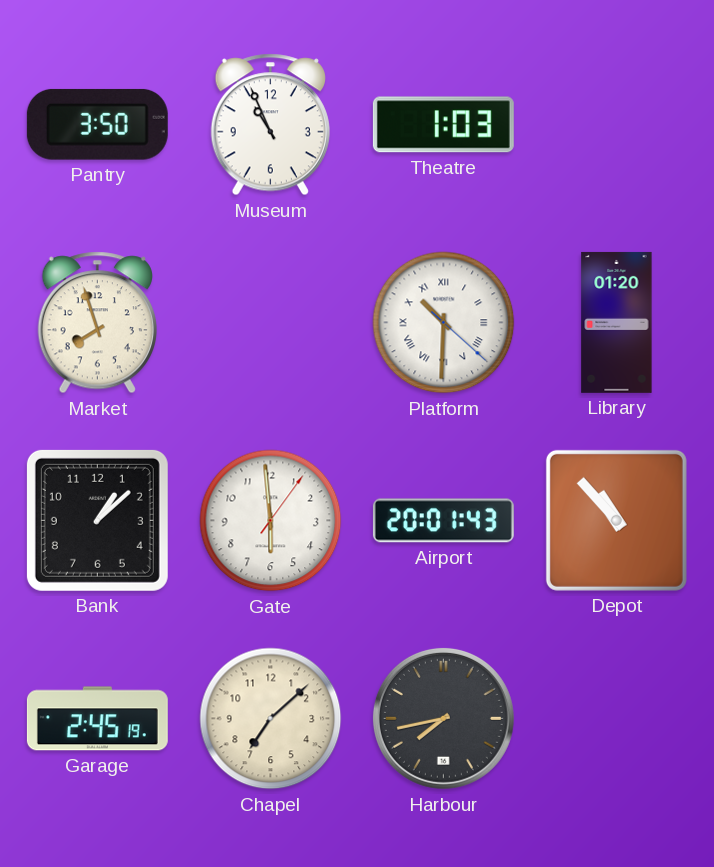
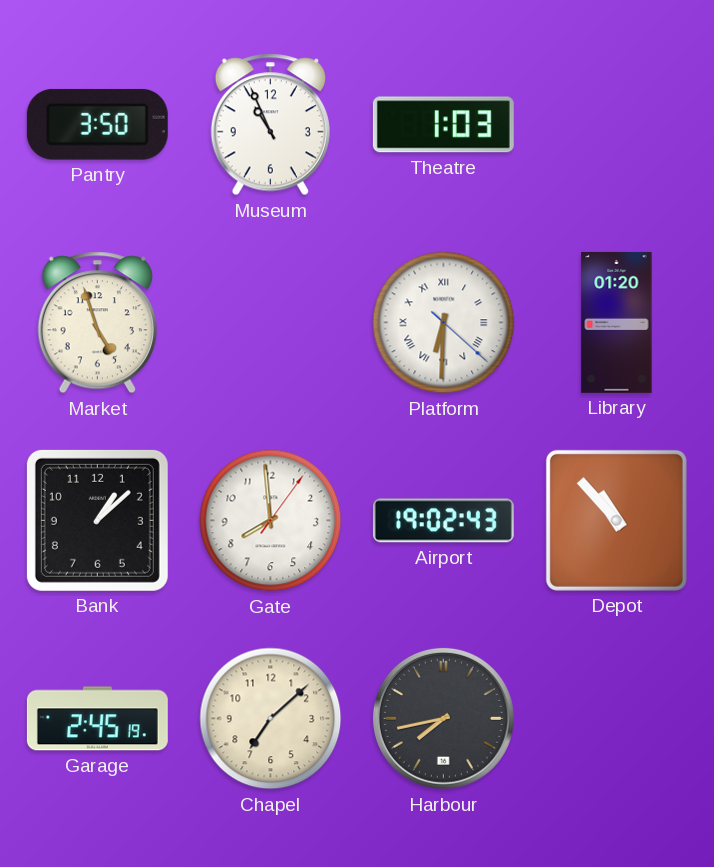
Market: 7:57 -> 4:57 (97, 323)
Platform: 10:30 -> 6:30 (444, 323)
Gate: 5:59 -> 7:59 (271, 521)
Airport: 20:01 -> 19:02 (443, 521)
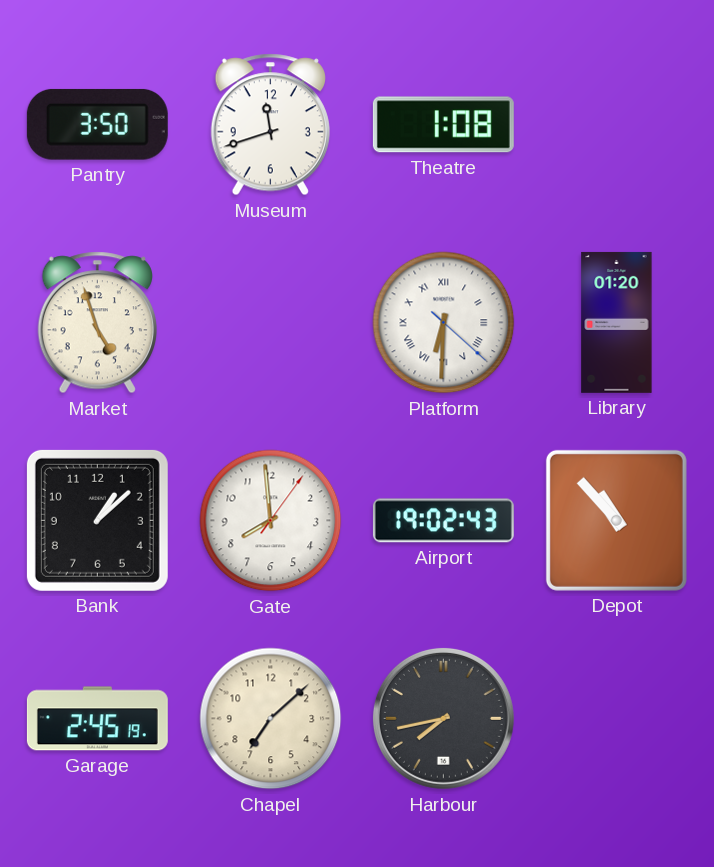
Museum: 10:56 -> 11:42 (270, 125)
Theatre: 1:03 -> 1:08 (443, 125)
